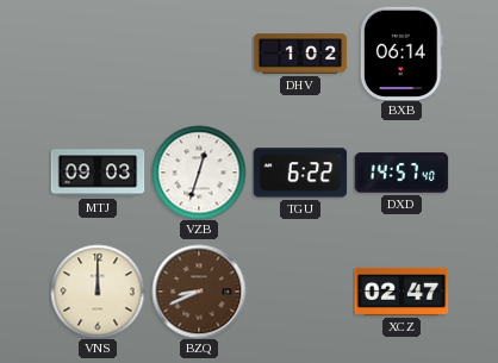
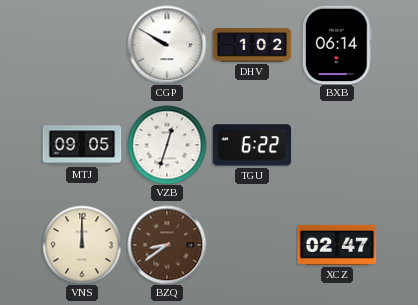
CGP: none -> 9:50 (167, 45)
MTJ: 09:03 -> 09:05 (82, 145)
DXD: 14:57 -> none (401, 173)
BZQ: 8:41 -> 8:39 (167, 245)
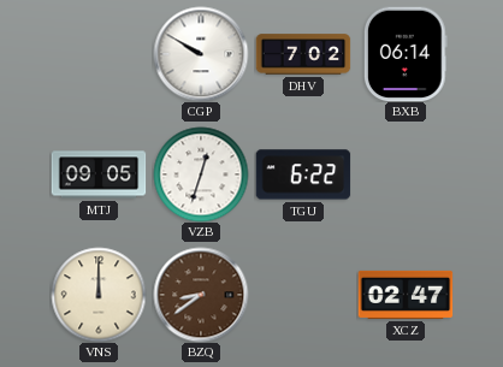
DHV: 1:02 -> 7:02 (303, 54)
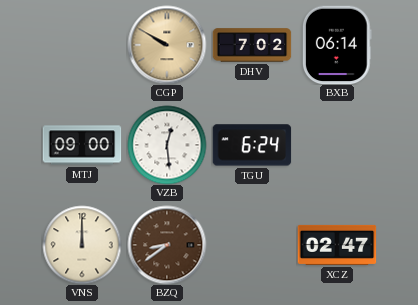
CGP dial: white -> champagne (167, 45)
MTJ: 09:05 -> 09:00 (82, 145)
VZB: 12:33 -> 12:29 (167, 145)
TGU: 6:22 -> 6:24 (252, 145)
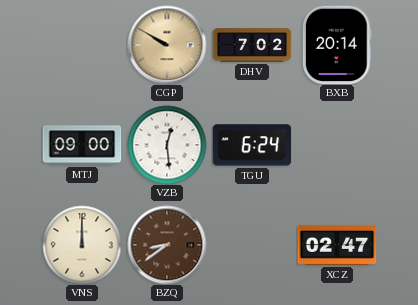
BXB: 06:14 -> 20:14 (337, 45)
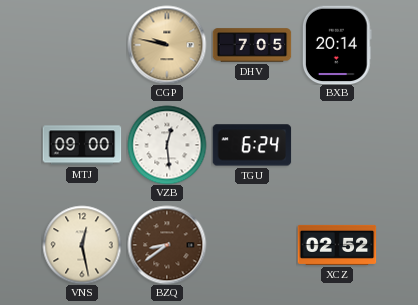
CGP: 9:50 -> 9:47 (167, 45)
DHV: 7:02 -> 7:05 (252, 45)
VNS: 12:00 -> 12:28 (82, 245)
XCZ: 02:47 -> 02:52 (337, 245)
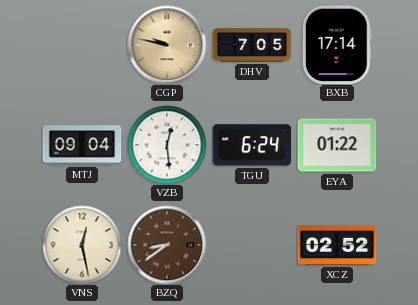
BXB: 20:14 -> 17:14 (337, 45)
MTJ: 09:00 -> 09:04 (82, 145)
EYA: none -> 01:22 (337, 145)
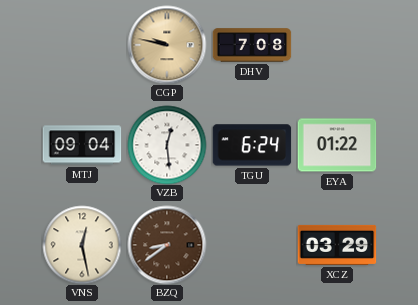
DHV: 7:05 -> 7:08 (252, 45)
BXB: 17:14 -> none (337, 45)
XCZ: 02:52 -> 03:29 (337, 245)
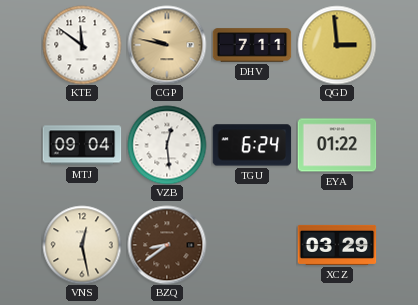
KTE: none -> 11:51 (82, 45)
DHV: 7:08 -> 7:11 (252, 45)
QGD: none -> 2:59 (337, 45)
